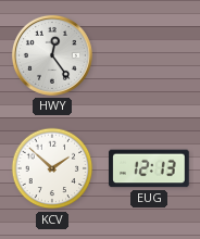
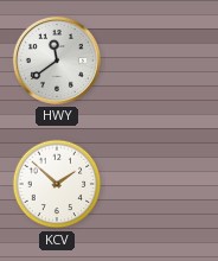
HWY: 12:24 -> 11:39 (57, 61)
EUG: 12:13 -> none (149, 168)
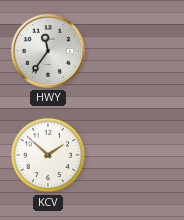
HWY: 11:39 -> 11:36 (48, 51)
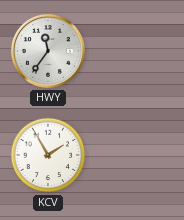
KCV: 1:52 -> 1:55 (48, 155)
